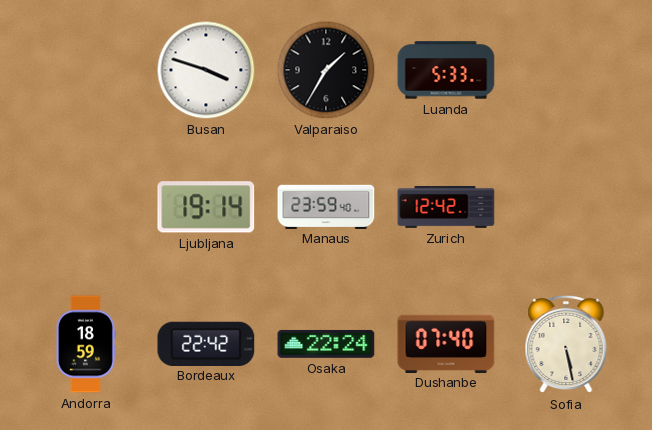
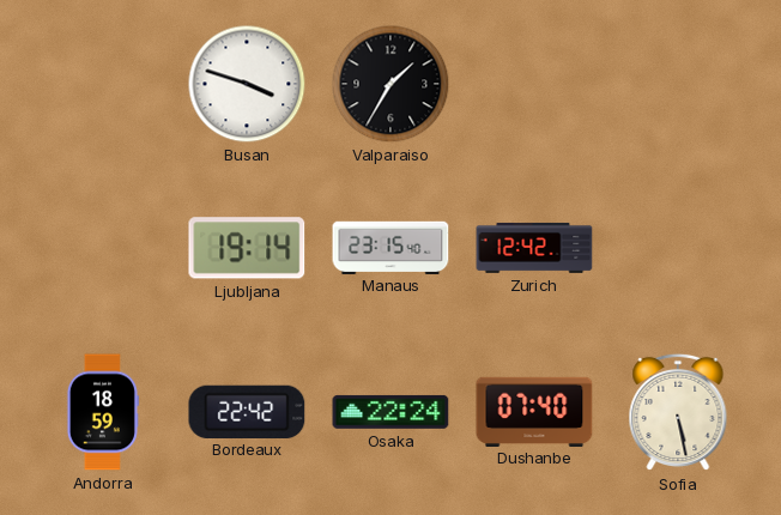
Luanda: 5:33 -> none (446, 70)
Manaus: 23:59 -> 23:15 (390, 247)
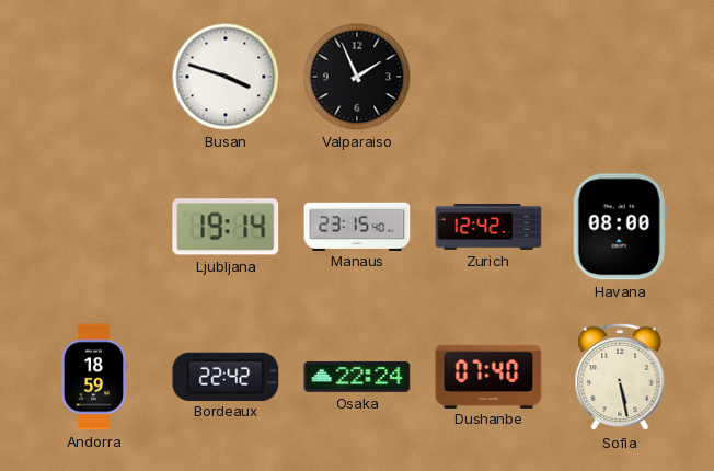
Valparaiso: 1:35 -> 1:56 (357, 77)
Havana: none -> 08:00 (620, 227)
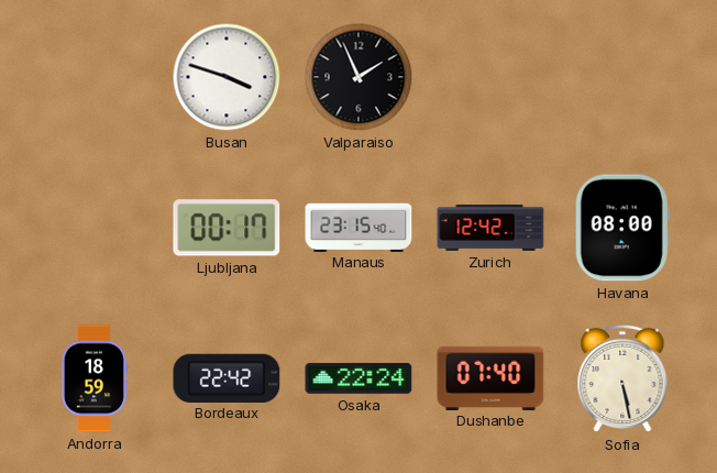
Ljubljana: 19:14 -> 00:17 (227, 228)
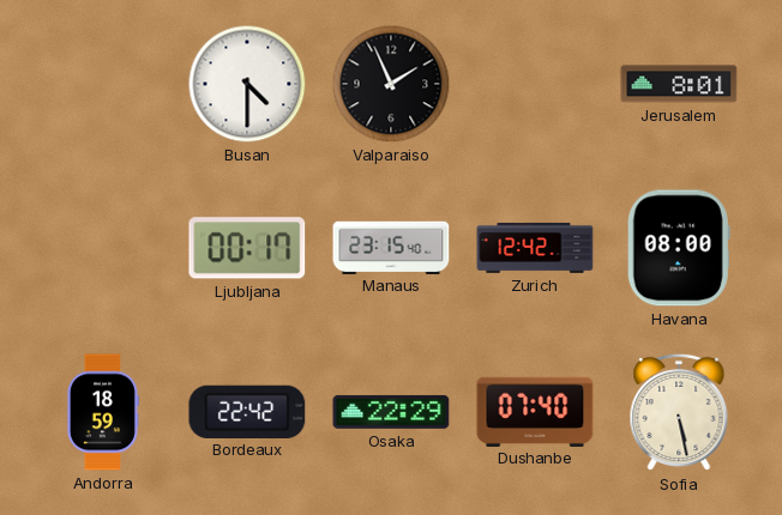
Busan: 3:48 -> 4:30 (247, 84)
Jerusalem: none -> 8:01 (679, 84)
Osaka: 22:24 -> 22:29 (391, 412)
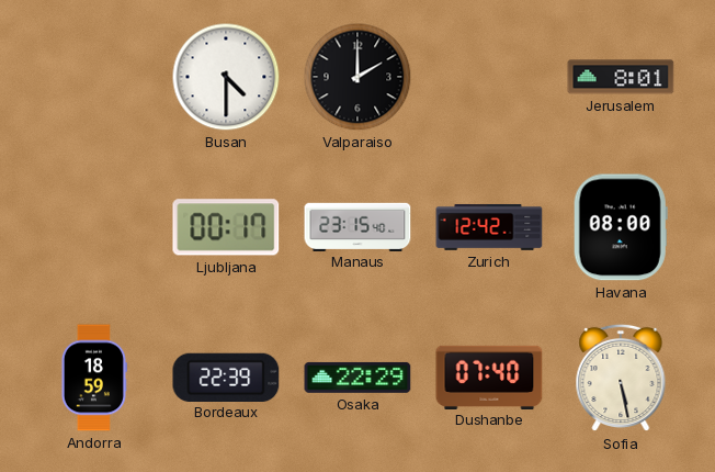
Valparaiso: 1:56 -> 2:00 (357, 77)
Bordeaux: 22:42 -> 22:39 (226, 377)
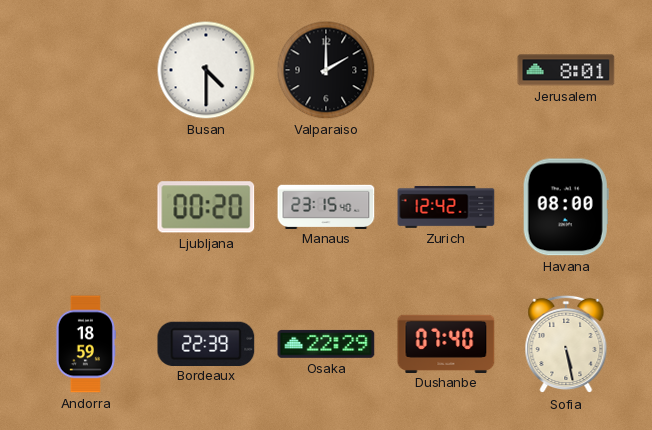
Ljubljana: 00:17 -> 00:20 (206, 207)
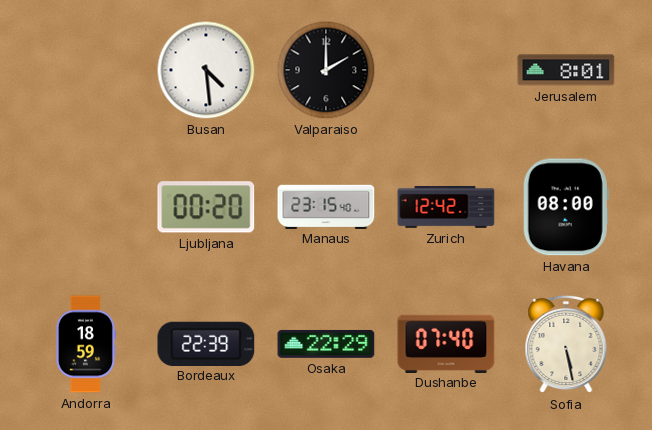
Busan: 4:30 -> 4:29 (206, 70)
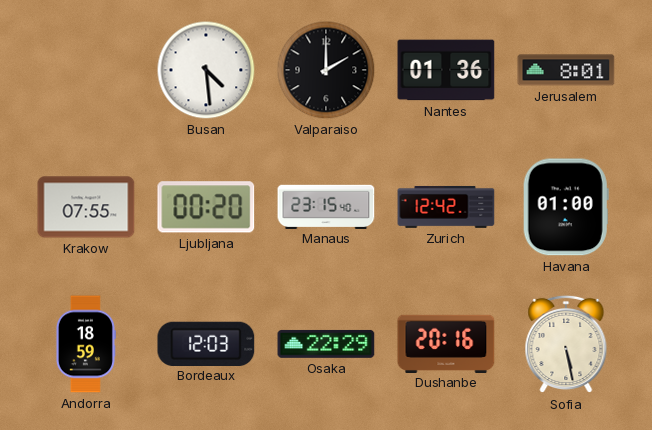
Nantes: none -> 01:36 (446, 70)
Krakow: none -> 07:55 (86, 207)
Havana: 08:00 -> 01:00 (566, 207)
Bordeaux: 22:39 -> 12:03 (206, 343)
Dushanbe: 07:40 -> 20:16 (446, 343)
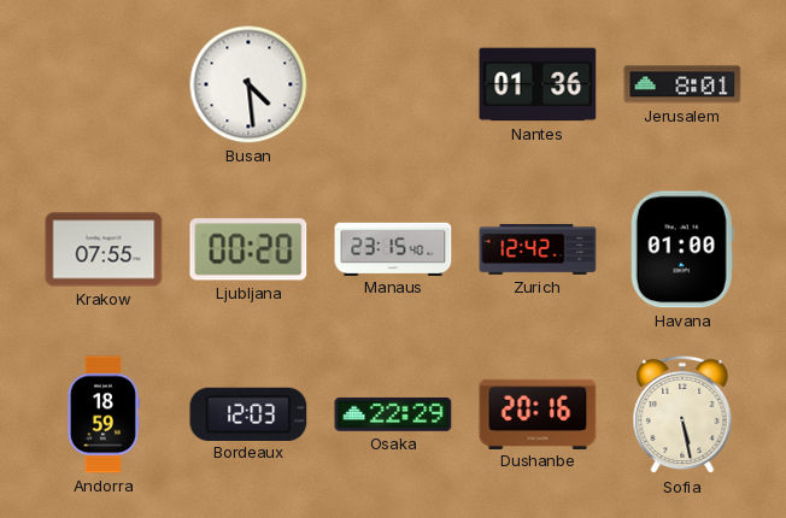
Valparaiso: 2:00 -> none (326, 70)
